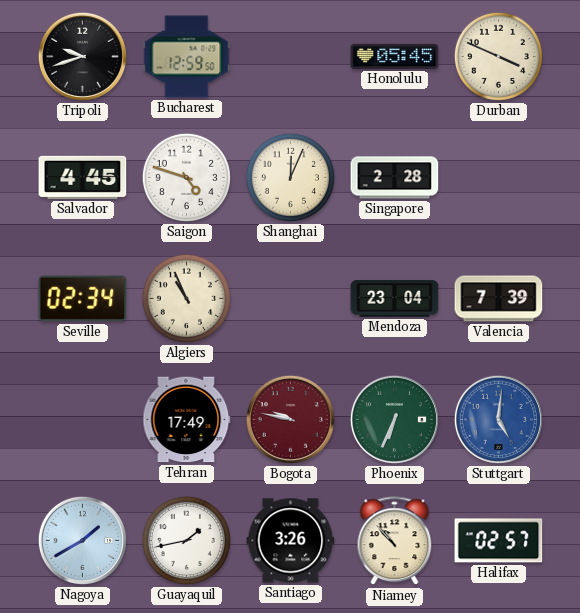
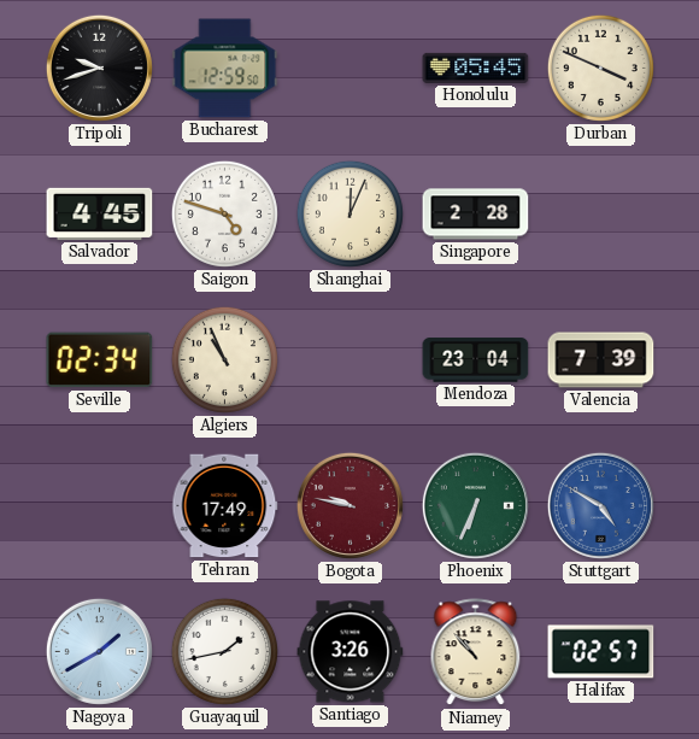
Stuttgart: 5:01 -> 4:50 (600, 505)
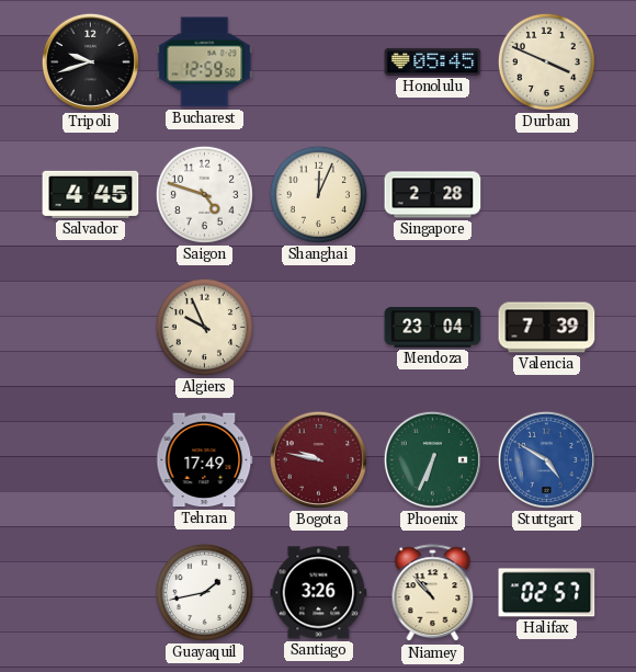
Seville: 02:34 -> none (100, 360)
Algiers: 10:56 -> 9:56 (204, 327)
Nagoya: 1:40 -> none (99, 651)
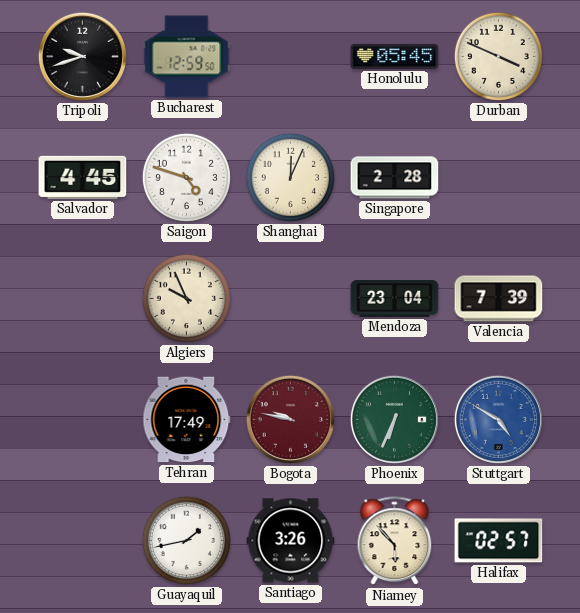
Niamey: 10:53 -> 5:53 (395, 541)
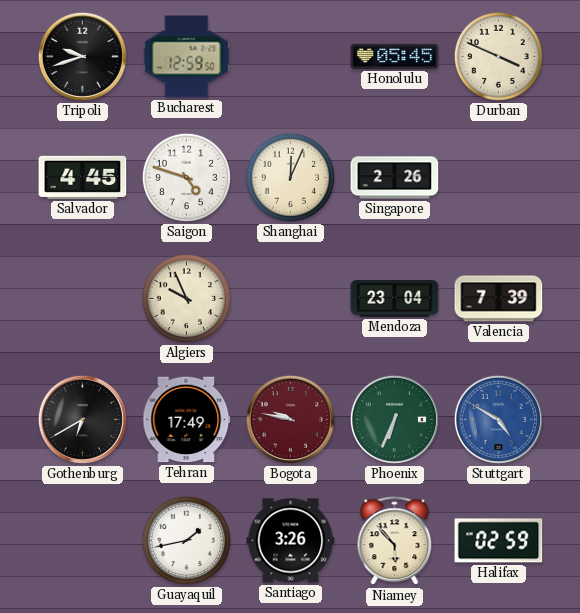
Singapore: 2:28 -> 2:26 (395, 178)
Gothenburg: none -> 6:40 (82, 419)
Halifax: 02:57 -> 02:59 (499, 541)
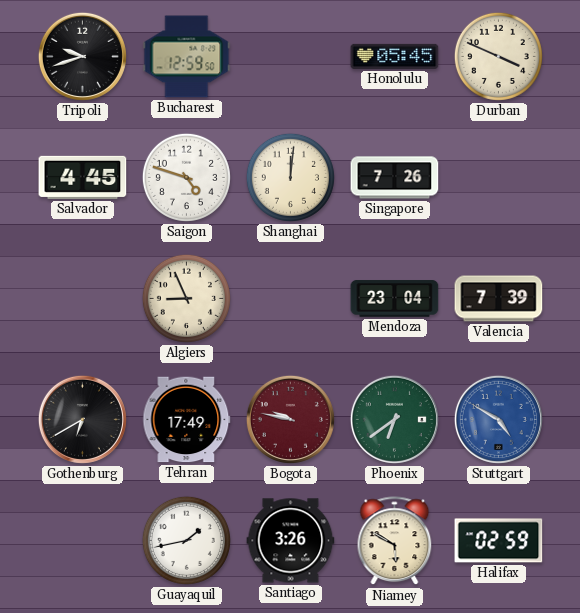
Shanghai: 12:04 -> 12:01 (290, 177)
Singapore: 2:26 -> 7:26 (395, 178)
Algiers: 9:56 -> 8:56 (186, 298)
Phoenix: 6:34 -> 6:39 (394, 419)
Niamey: 5:53 -> 5:50 (395, 541)
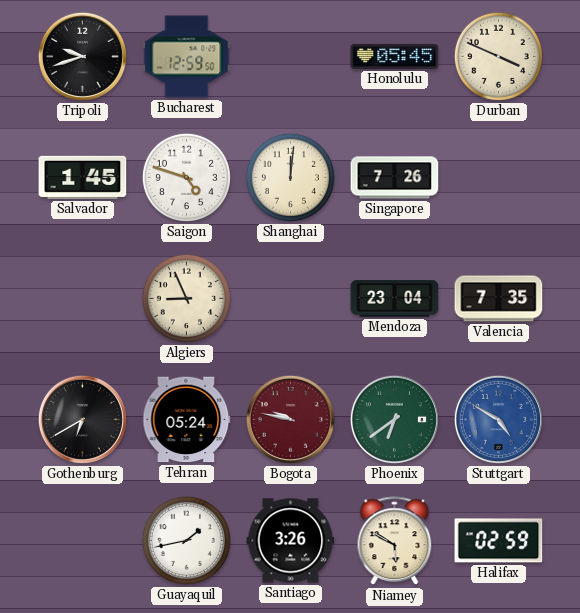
Salvador: 4:45 -> 1:45 (83, 177)
Valencia: 7:39 -> 7:35 (499, 299)
Tehran: 17:49 -> 05:24 (187, 420)
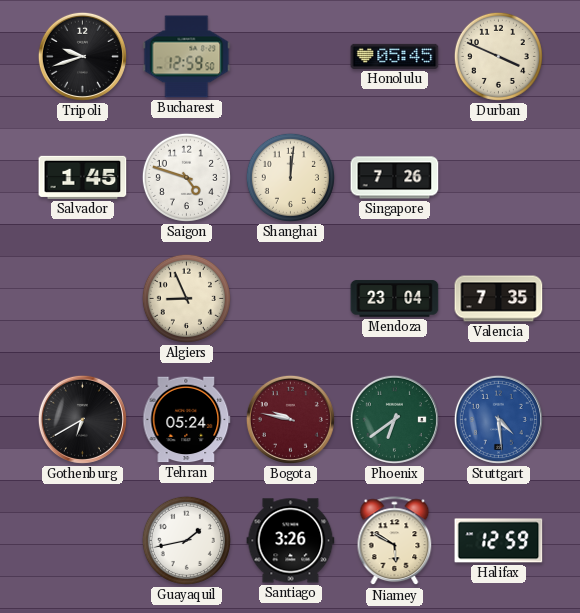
Stuttgart: 4:50 -> 4:29 (498, 419)
Halifax: 02:59 -> 12:59 (499, 541)
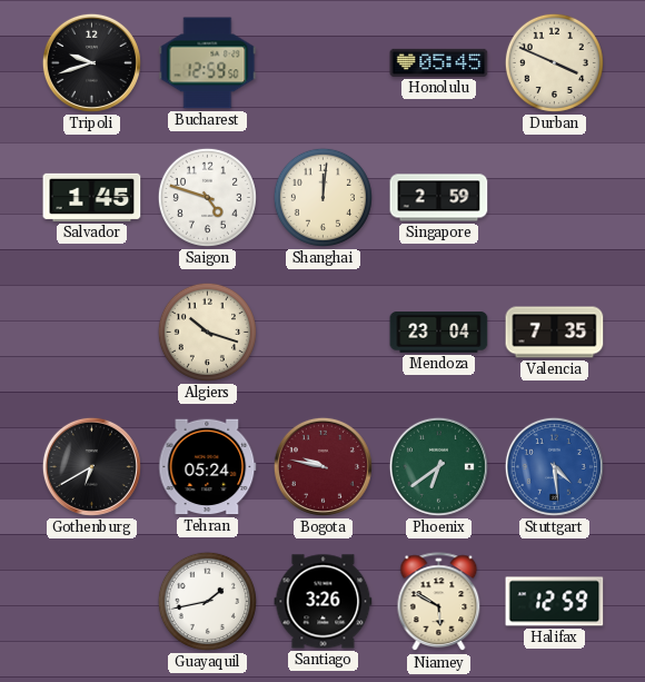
Singapore: 7:26 -> 2:59 (439, 198)
Algiers: 8:56 -> 10:18 (207, 332)
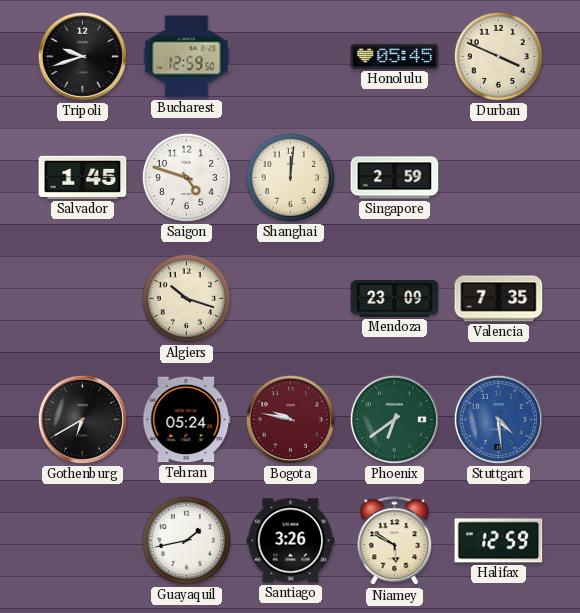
Mendoza: 23:04 -> 23:09 (395, 299)
